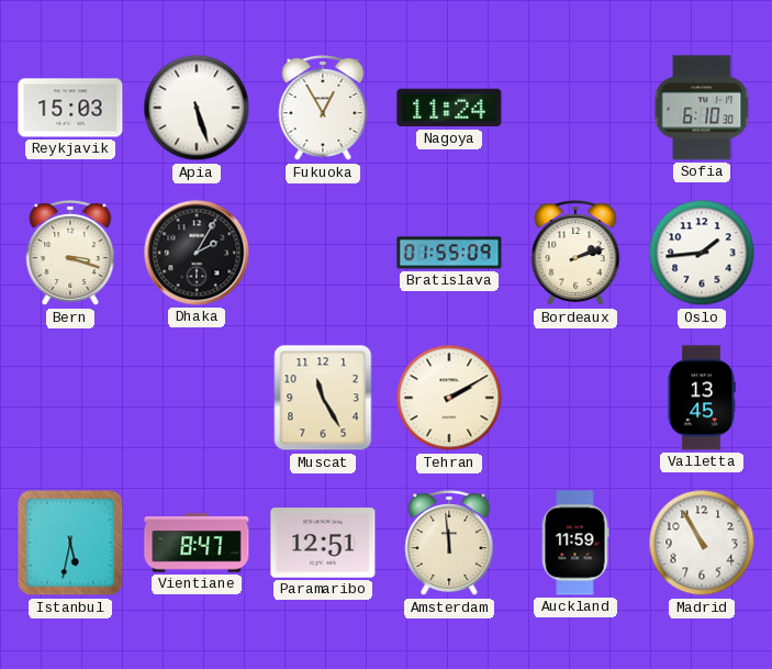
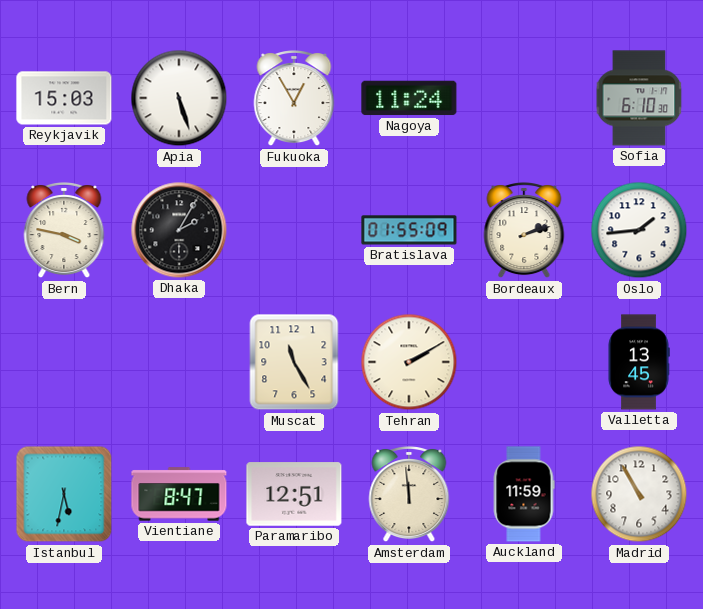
Bern: 3:18 -> 3:47 (64, 231)
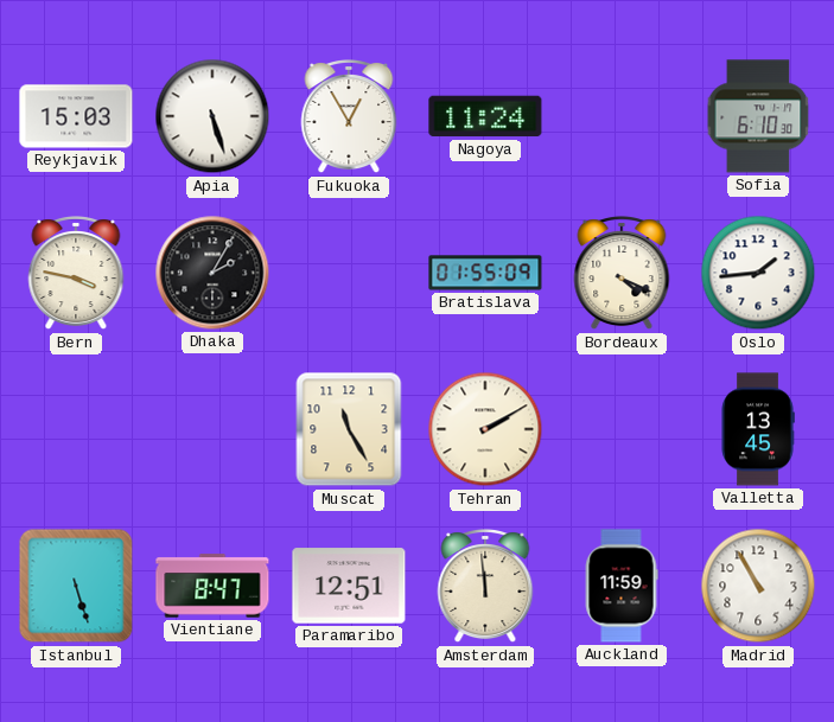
Bordeaux: 2:12 -> 4:19 (622, 274)
Istanbul: 5:32 -> 5:27 (76, 586)
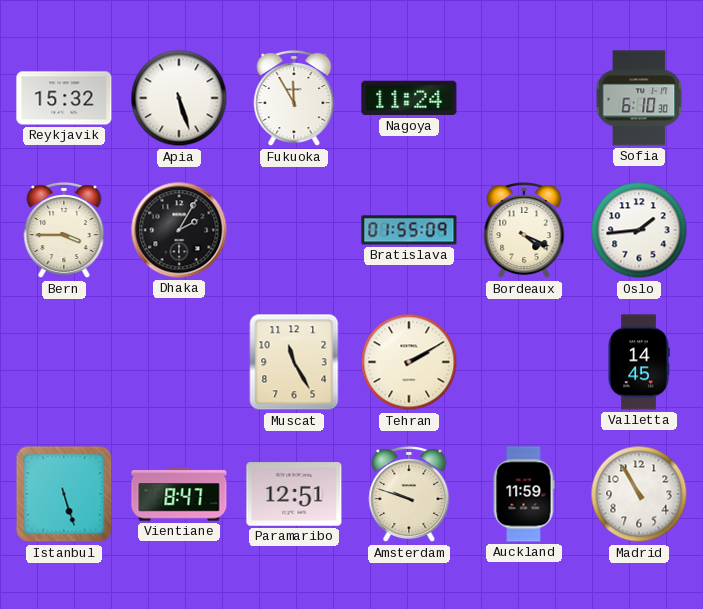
Reykjavik: 15:03 -> 15:32 (64, 98)
Fukuoka: 12:55 -> 11:55 (294, 99)
Bern: 3:47 -> 3:45 (64, 231)
Valletta: 13:45 -> 14:45 (639, 362)
Amsterdam: 11:59 -> 9:48 (409, 495)
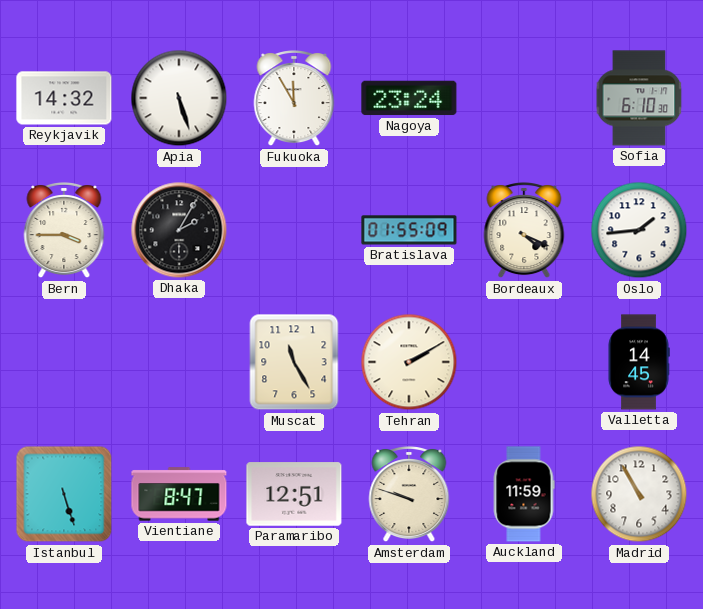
Reykjavik: 15:32 -> 14:32 (64, 98)
Nagoya: 11:24 -> 23:24 (409, 98)
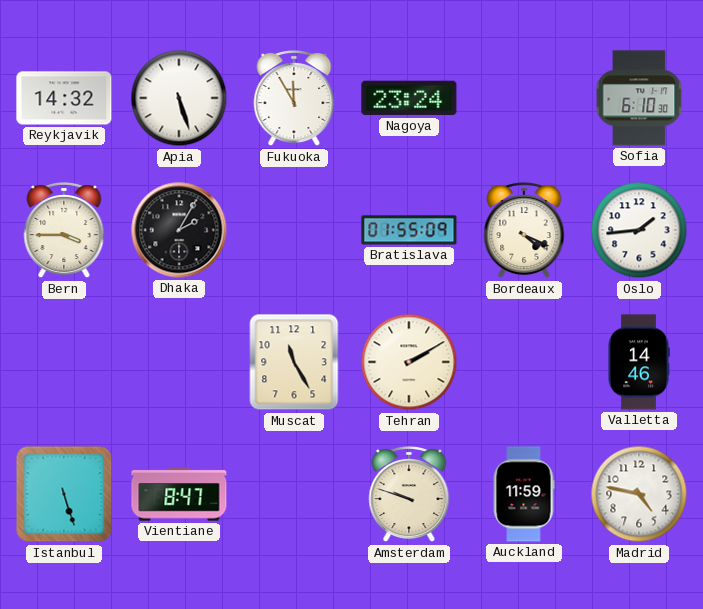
Valletta: 14:45 -> 14:46 (639, 362)
Paramaribo: 12:51 -> none (294, 494)
Madrid: 10:55 -> 4:47 (639, 494)
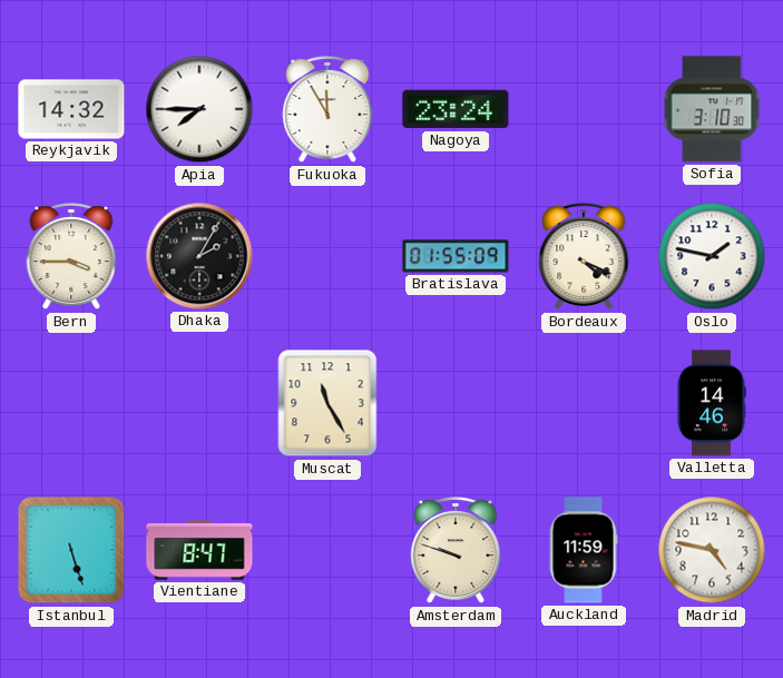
Apia: 5:27 -> 7:45 (199, 109)
Sofia: 6:10 -> 3:10 (712, 109)
Oslo: 1:44 -> 1:47 (712, 256)
Tehran: 2:10 -> none (409, 362)
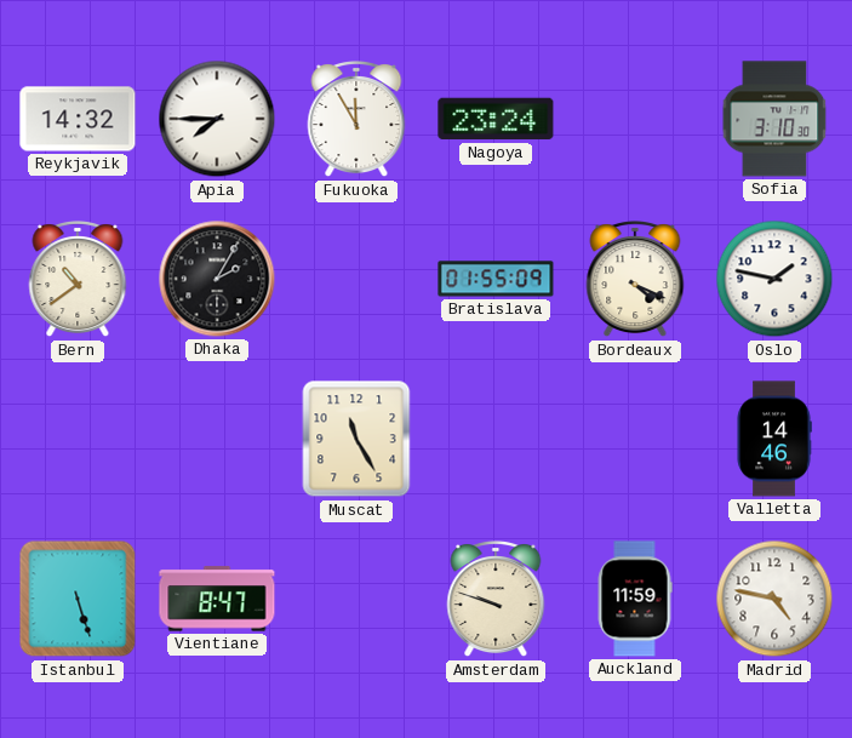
Bern: 3:45 -> 10:39 (78, 280)
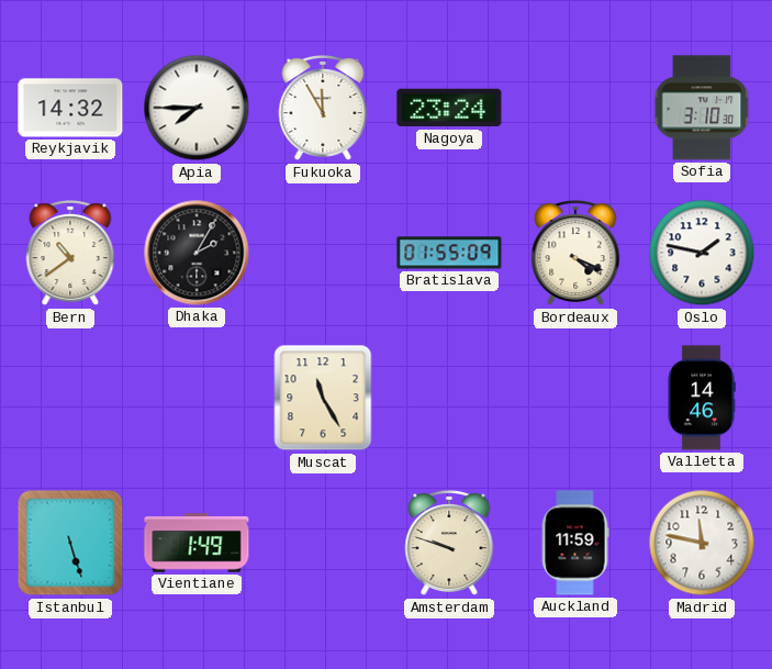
Vientiane: 8:47 -> 1:49 (197, 543)
Madrid: 4:47 -> 11:47 (702, 543)
